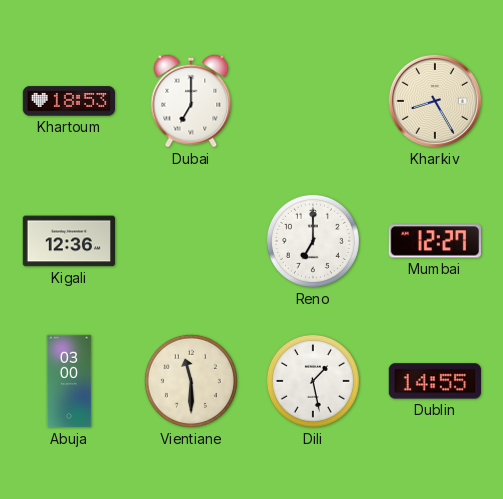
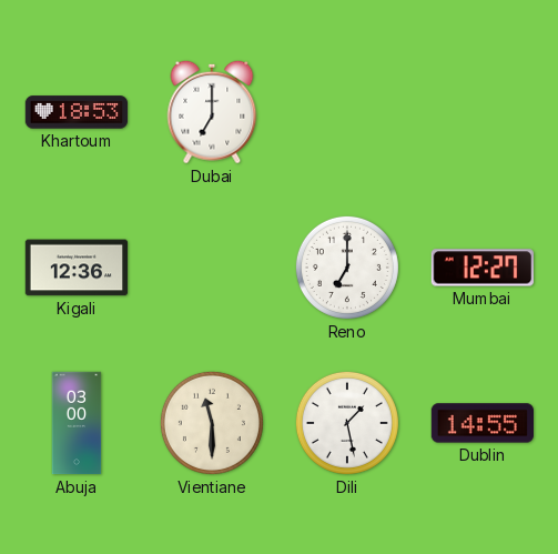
Kharkiv: 8:25 -> none (435, 101)
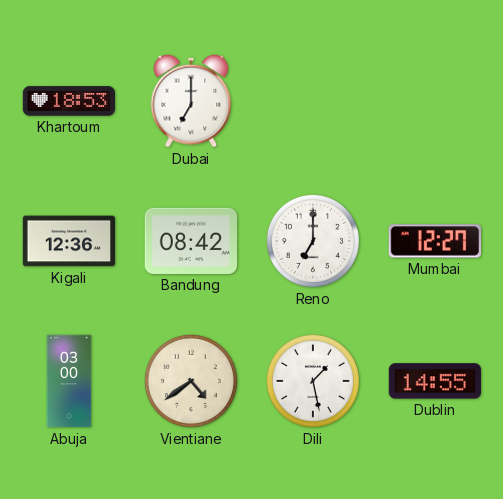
Bandung: none -> 08:42 (190, 241)
Vientiane: 11:30 -> 4:39 (191, 381)
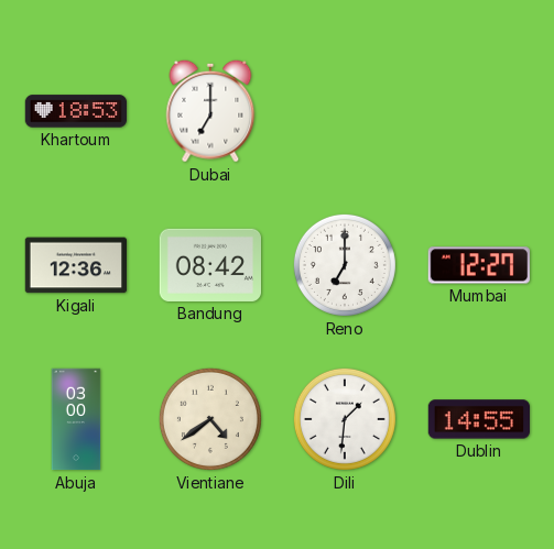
Dili: 1:28 -> 1:31 (345, 419)
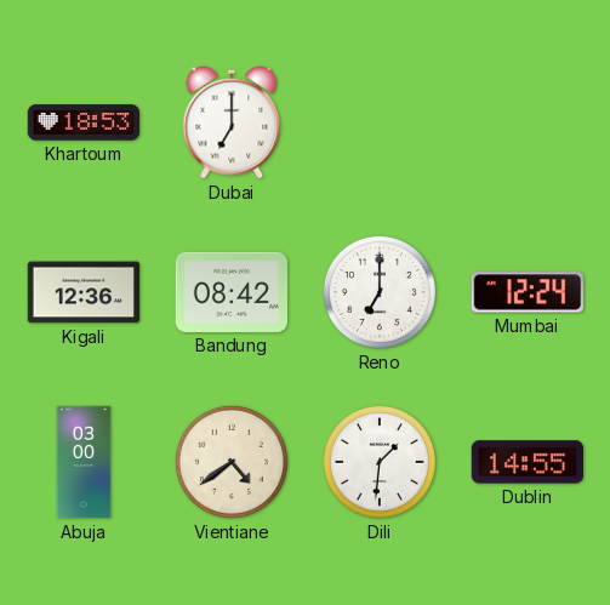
Mumbai: 12:27 -> 12:24 (526, 292)
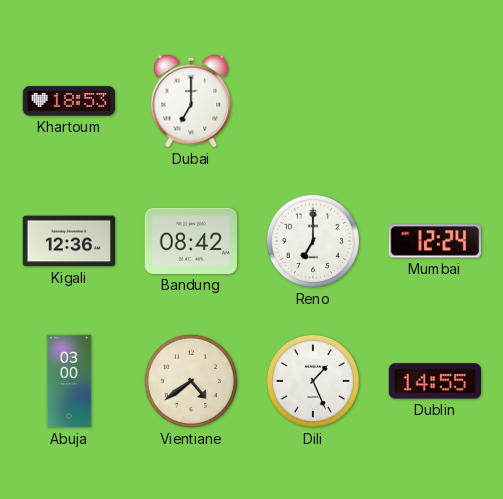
Dili: 1:31 -> 1:26 (313, 381)
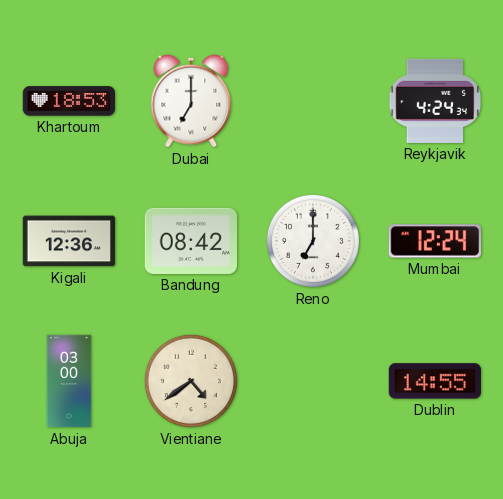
Reykjavik: none -> 4:24 (434, 101)
Dili: 1:26 -> none (313, 381)
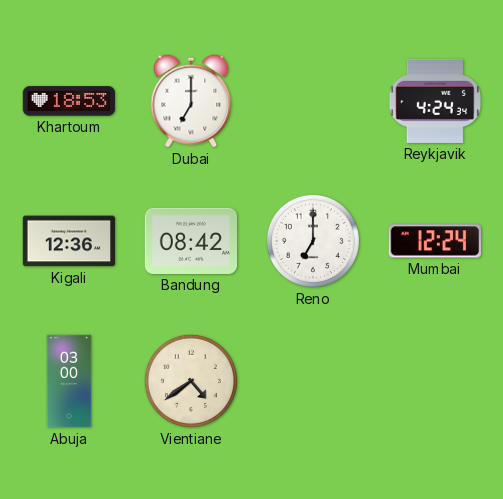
Dublin: 14:55 -> none (435, 381)
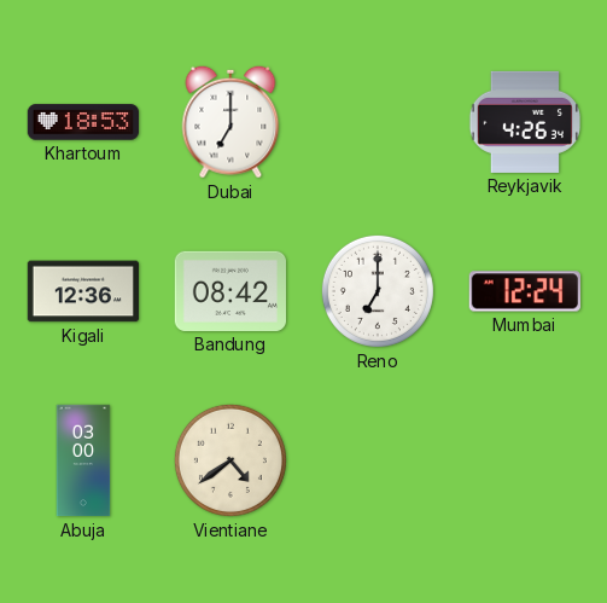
Reykjavik: 4:24 -> 4:26 (524, 122)
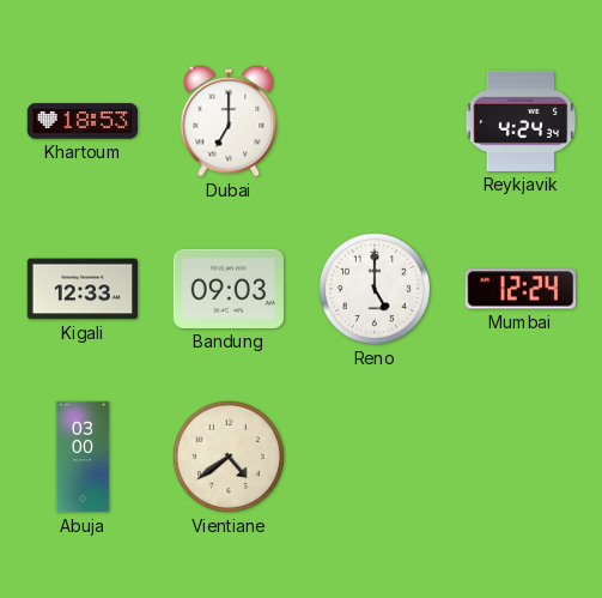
Reykjavik: 4:26 -> 4:24 (519, 121)
Kigali: 12:36 -> 12:33 (83, 289)
Bandung: 08:42 -> 09:03 (227, 289)
Reno: 7:00 -> 5:00 (375, 289)
